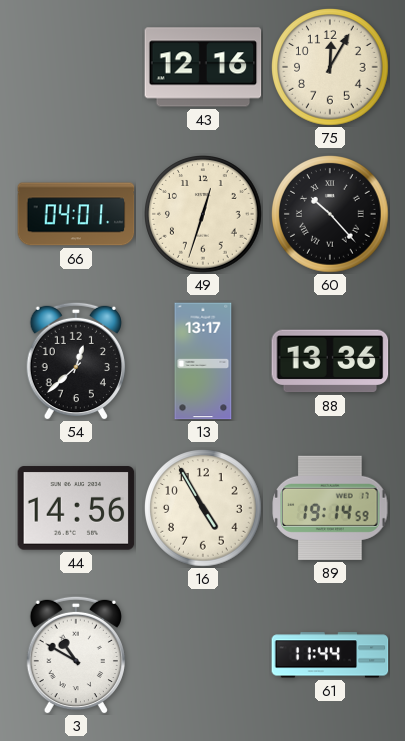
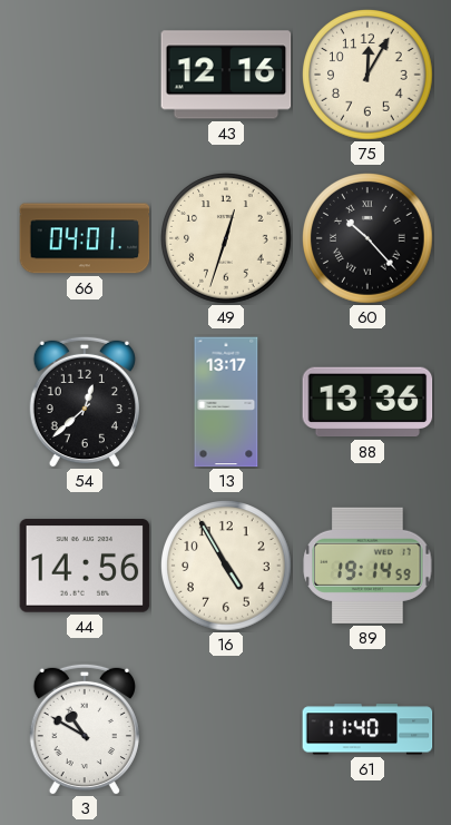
61: 11:44 -> 11:40 (367, 729)
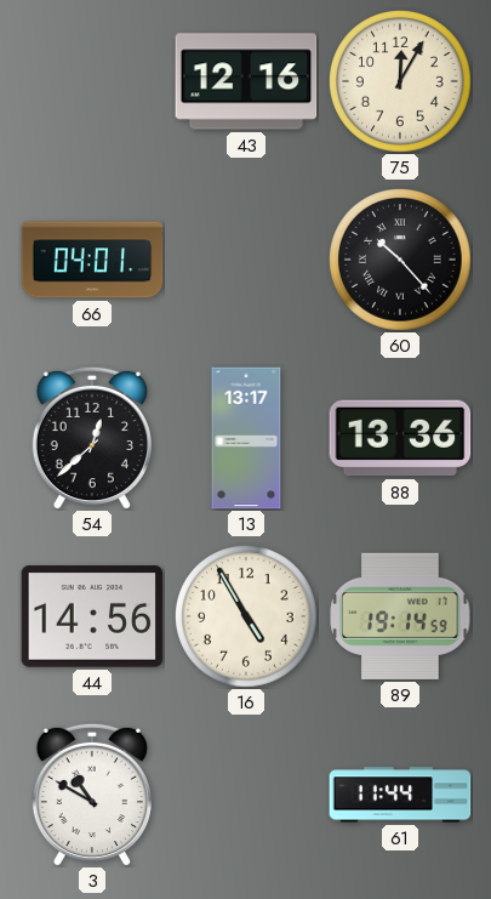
49: 12:33 -> none (227, 239)
61: 11:40 -> 11:44 (400, 795)
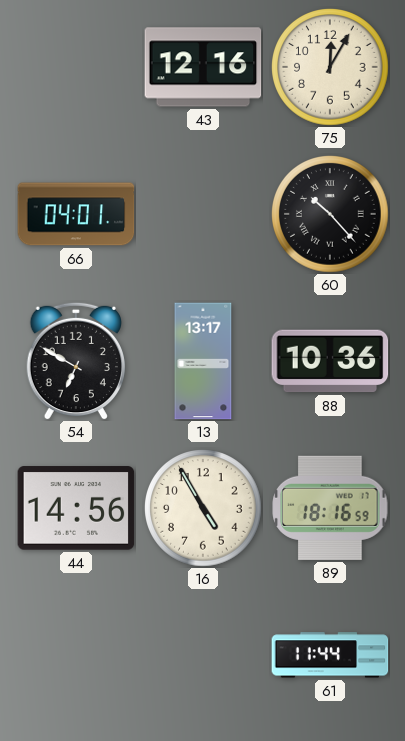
54: 12:38 -> 6:50 (76, 361)
88: 13:36 -> 10:36 (330, 361)
89: 19:14 -> 18:16 (330, 508)
3: 10:50 -> none (92, 795)
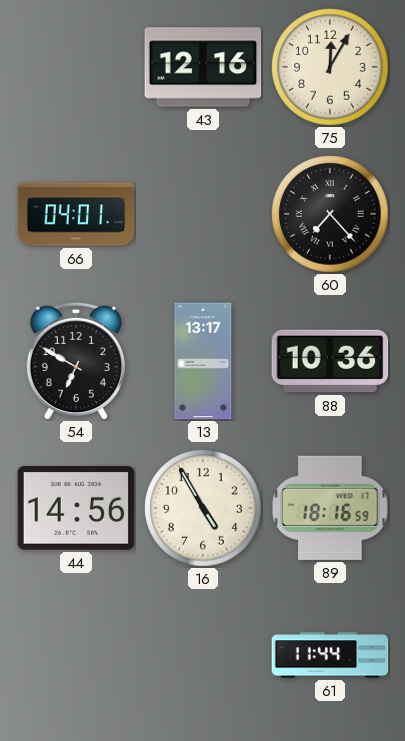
60: 10:23 -> 7:23 (331, 215)
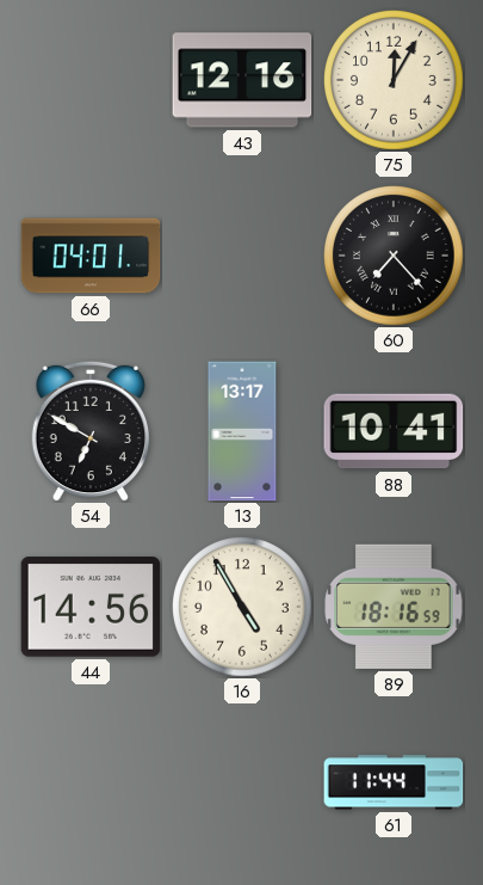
88: 10:36 -> 10:41 (394, 431)
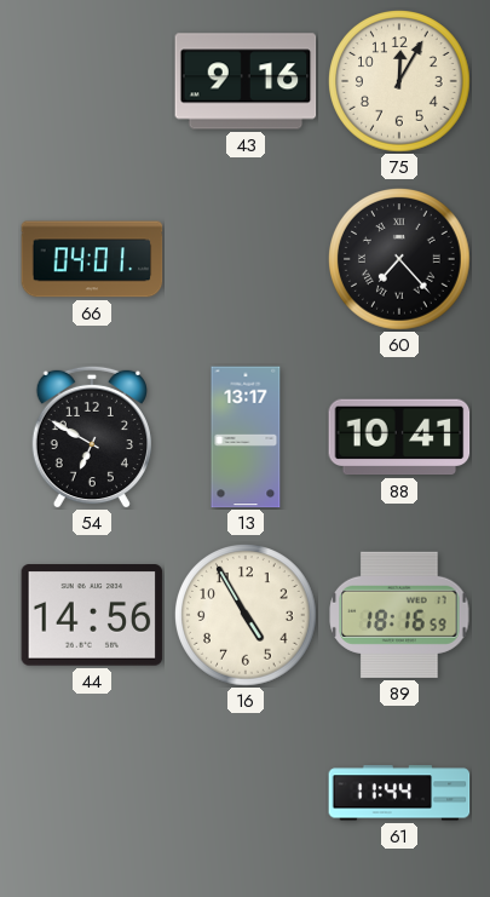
43: 12:16 -> 9:16 (246, 81)
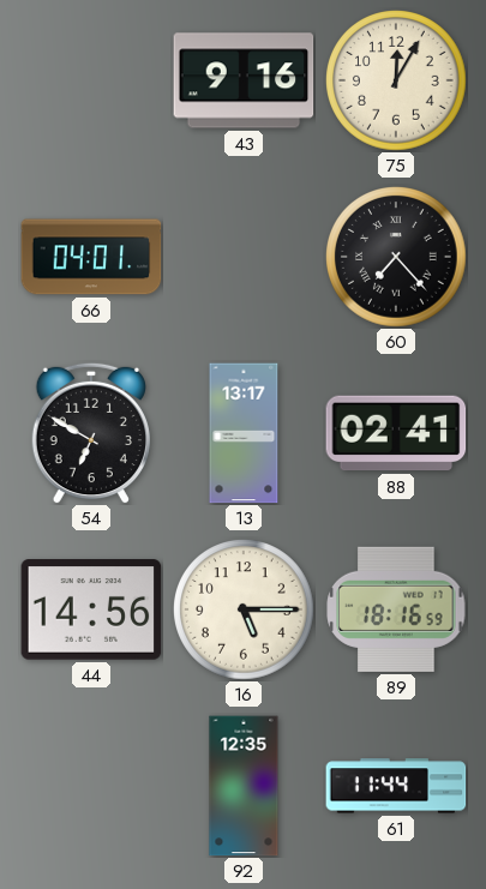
88: 10:41 -> 02:41 (396, 433)
16: 4:55 -> 5:15 (245, 611)
92: none -> 12:35 (244, 786)
